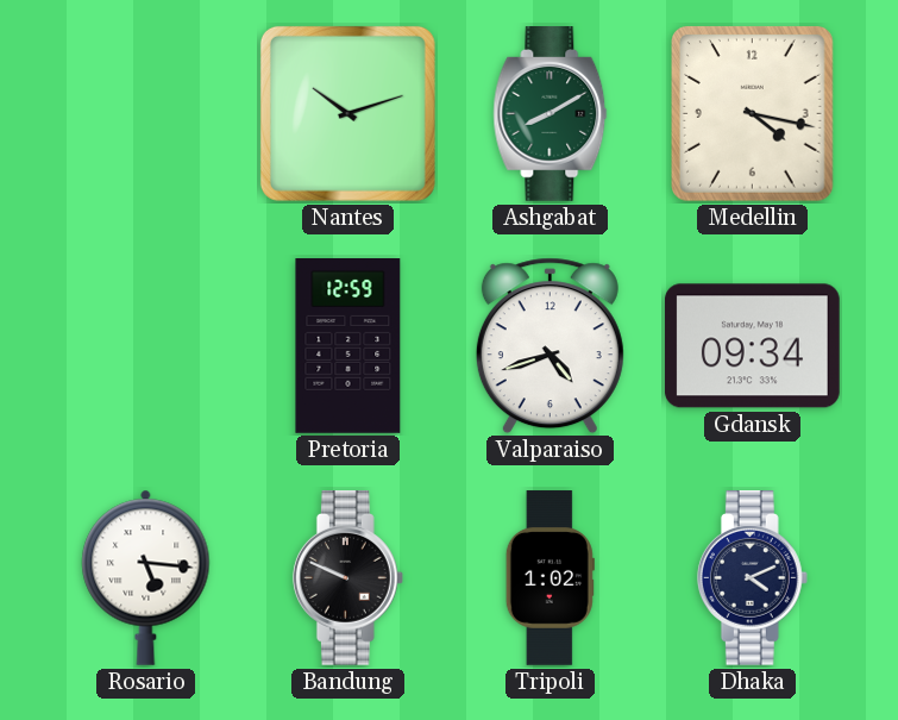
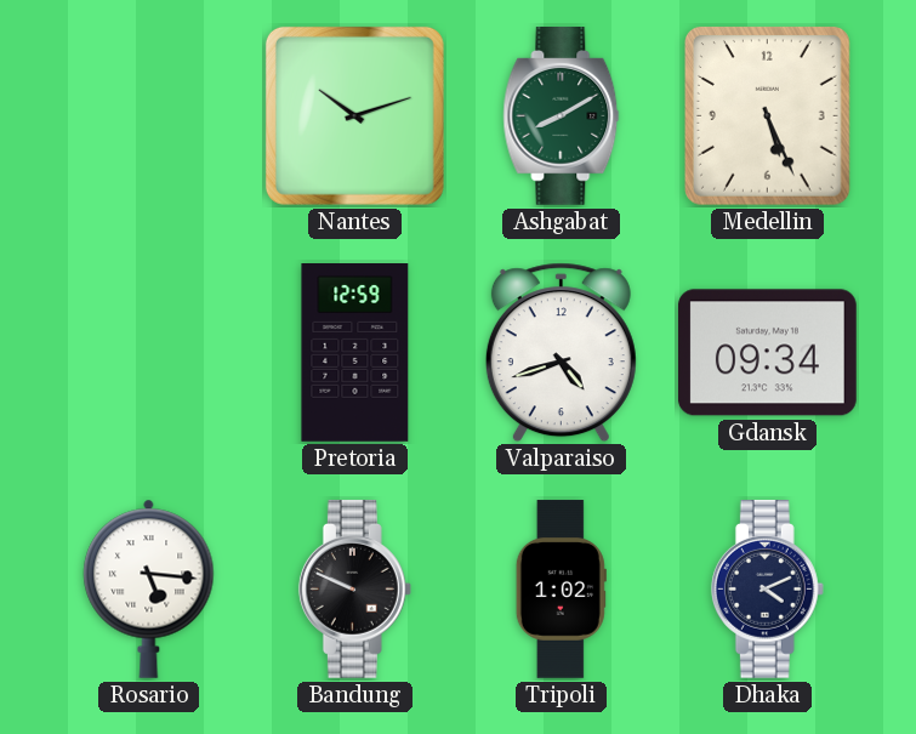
Medellin: 4:17 -> 5:26 (767, 116)
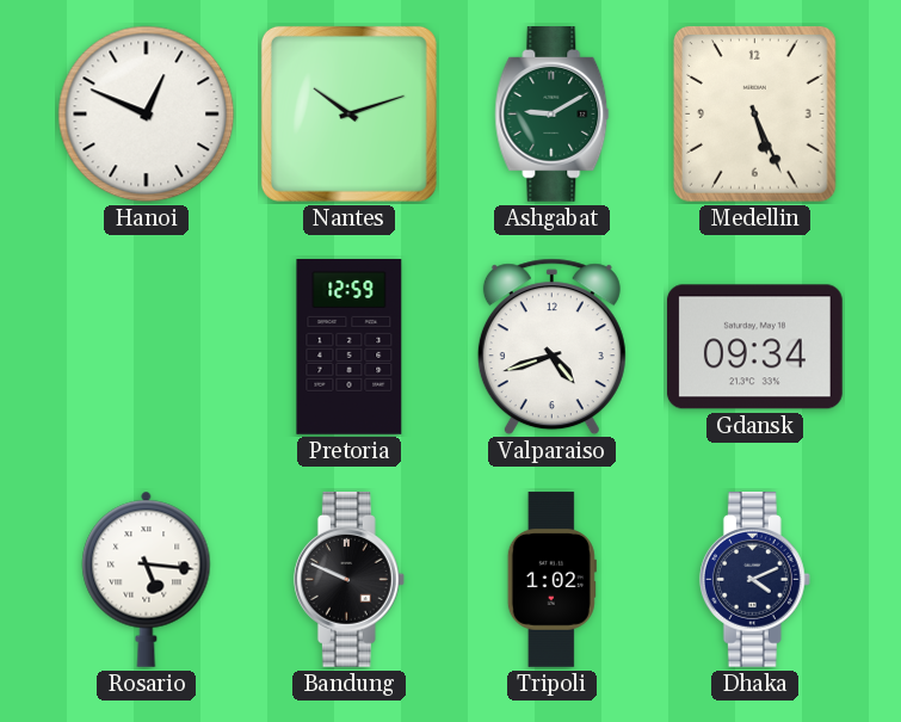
Hanoi: none -> 12:49 (147, 115)
Ashgabat: 8:10 -> 9:10 (553, 115)
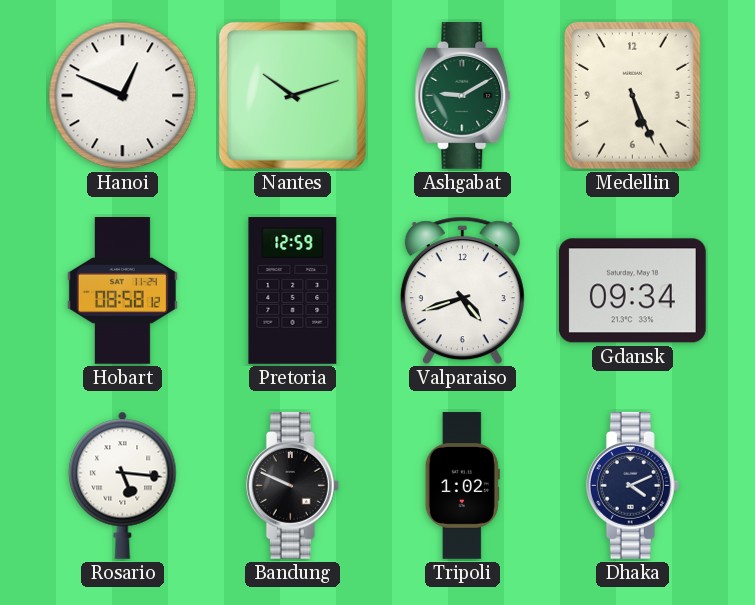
Hobart: none -> 08:58 (122, 291)
